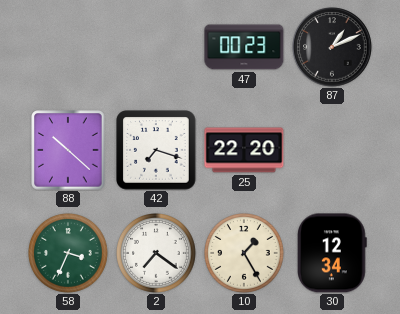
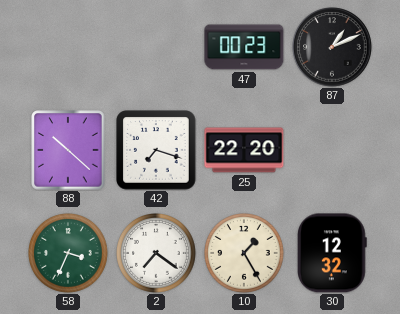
30: 12:34 -> 12:32 (333, 253)
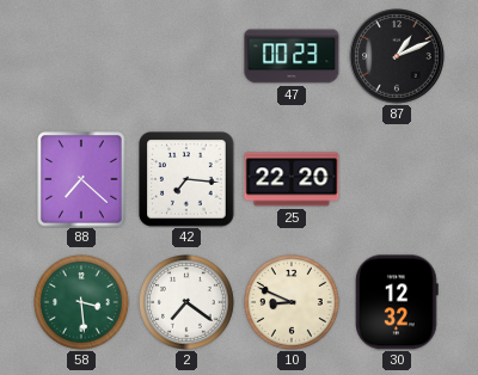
88: 10:22 -> 7:22 (81, 179)
42: 7:18 -> 7:16 (186, 179)
58: 3:34 -> 3:29 (82, 303)
10: 1:25 -> 8:49 (293, 303)
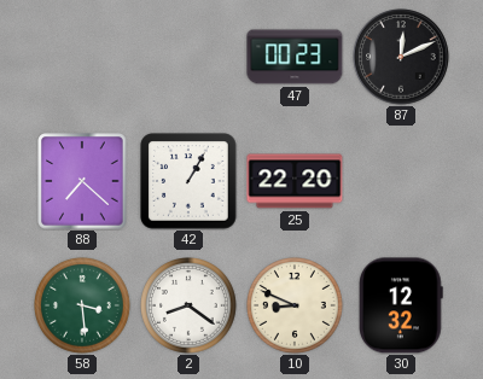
87: 1:11 -> 12:11 (401, 57)
42: 7:16 -> 1:05 (188, 181)
2: 7:21 -> 8:21 (190, 307)
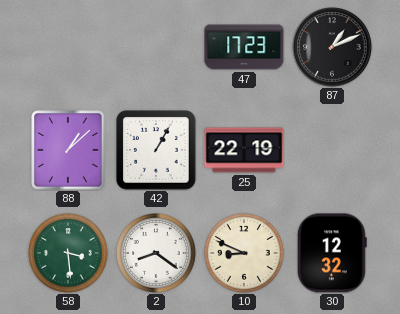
47: 00:23 -> 17:23 (244, 47)
87: 12:11 -> 1:11 (332, 47)
88: 7:22 -> 1:08 (68, 150)
25: 22:20 -> 22:19 (244, 150)
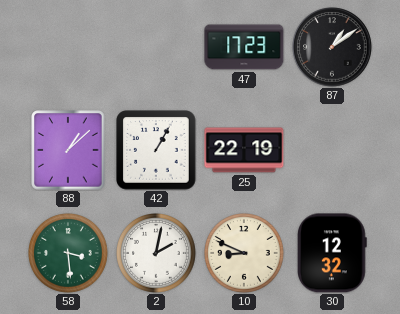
87: 1:11 -> 1:09 (332, 47)
2: 8:21 -> 2:02 (157, 254)
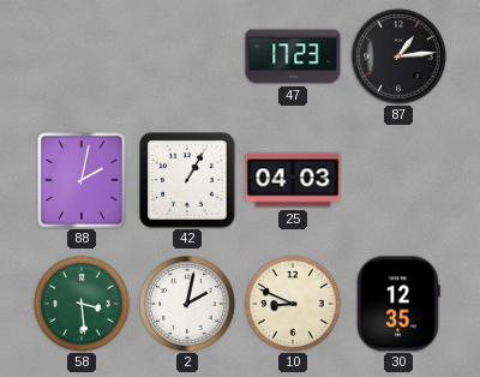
87: 1:09 -> 1:14 (398, 56)
88: 1:08 -> 2:02 (82, 180)
25: 22:19 -> 04:03 (293, 180)
30: 12:32 -> 12:35 (400, 304)
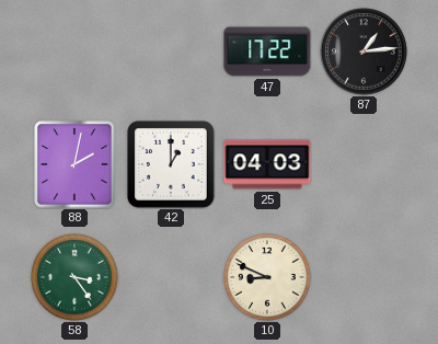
47: 17:23 -> 17:22 (267, 51)
42: 1:05 -> 1:00 (171, 164)
58: 3:29 -> 3:24 (76, 278)
2: 2:02 -> none (188, 305)
30: 12:35 -> none (400, 304)
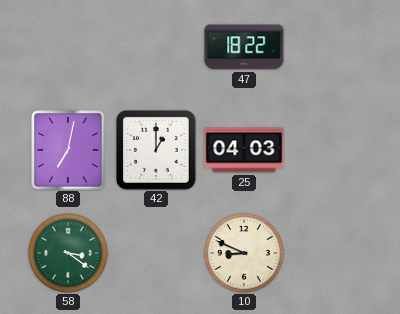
47: 17:22 -> 18:22 (244, 47)
87: 1:14 -> none (364, 51)
88: 2:02 -> 7:02 (68, 150)
58: 3:24 -> 3:21 (69, 254)
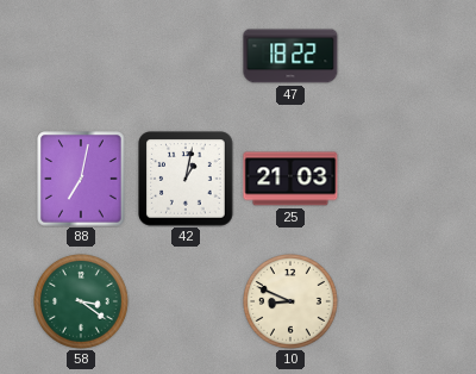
42: 1:00 -> 1:02 (186, 179)
25: 04:03 -> 21:03 (290, 179)
